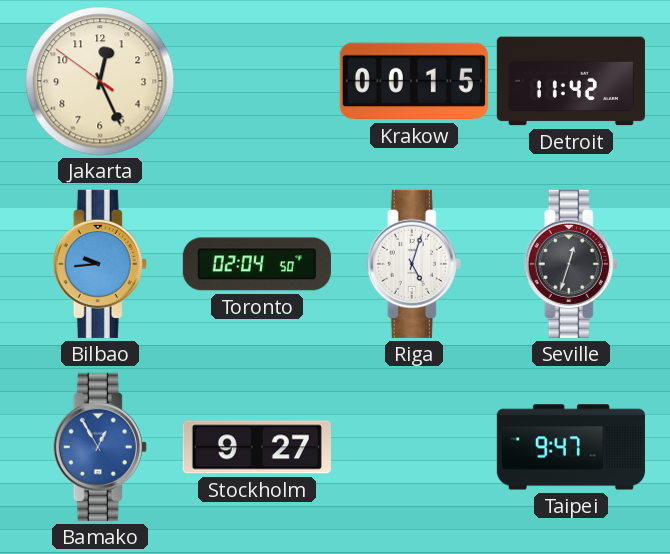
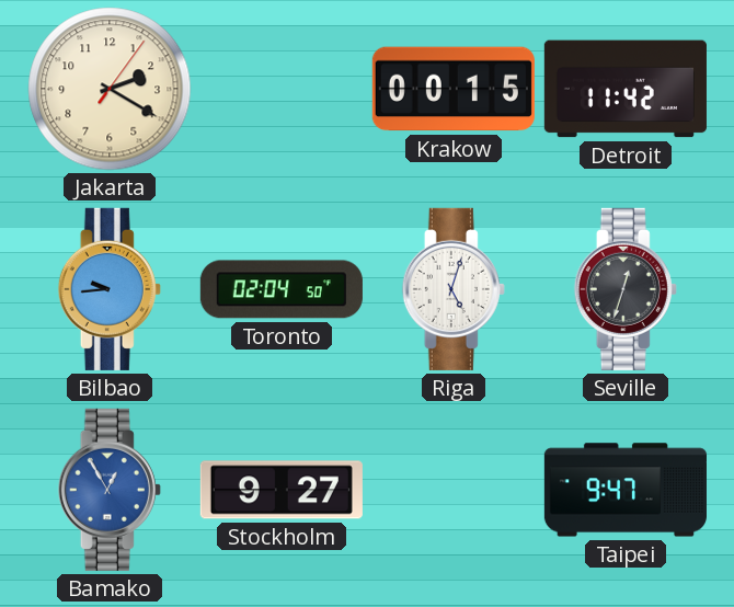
Jakarta: 12:25 -> 2:20 (110, 89)
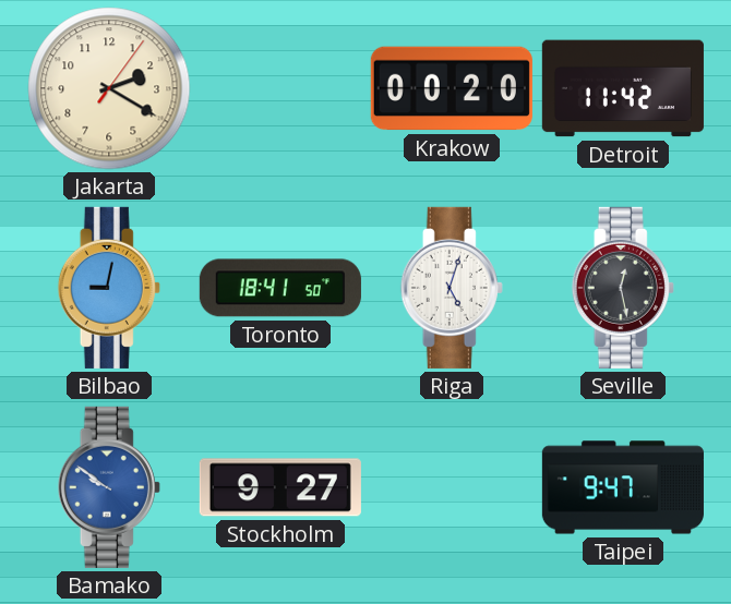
Krakow: 00:15 -> 00:20 (452, 88)
Bilbao: 9:44 -> 9:02 (109, 288)
Toronto: 02:04 -> 18:41 (280, 288)
Seville: 12:33 -> 12:28 (623, 288)
Bamako: 12:55 -> 9:51 (109, 487)
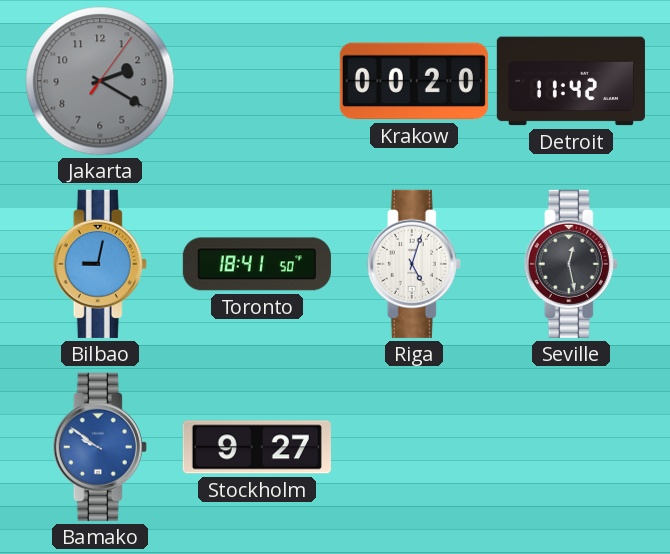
Jakarta dial: cream -> grey (100, 81)
Taipei: 9:47 -> none (623, 487)
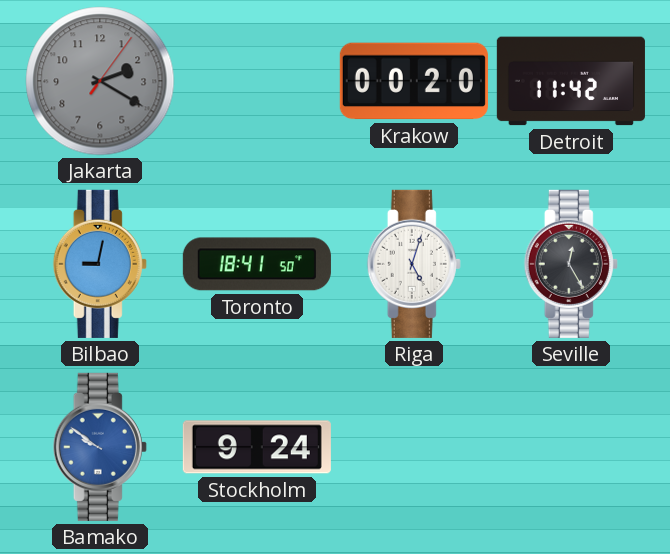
Seville: 12:28 -> 12:25 (571, 264)
Stockholm: 9:27 -> 9:24 (257, 447)
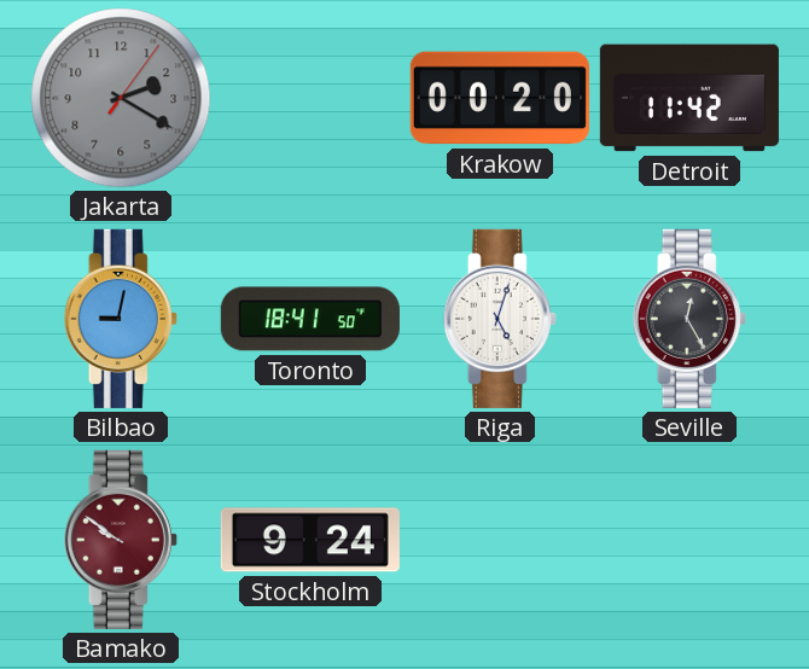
Bamako dial: blue -> burgundy (121, 540)
